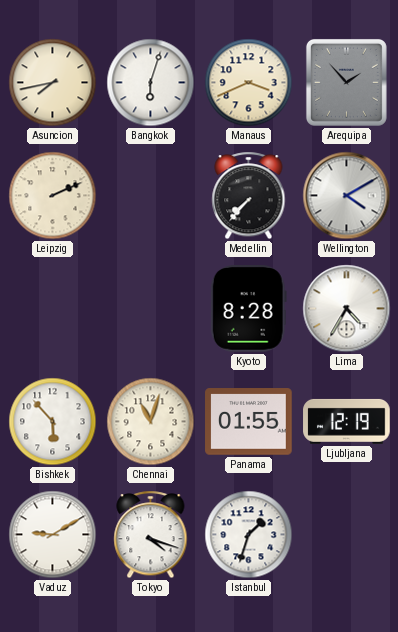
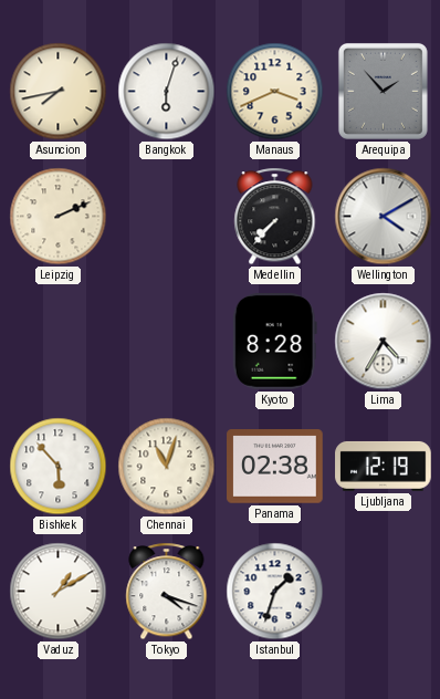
Panama: 01:55 -> 02:38 (275, 467)
Vaduz: 9:10 -> 1:10 (59, 592)
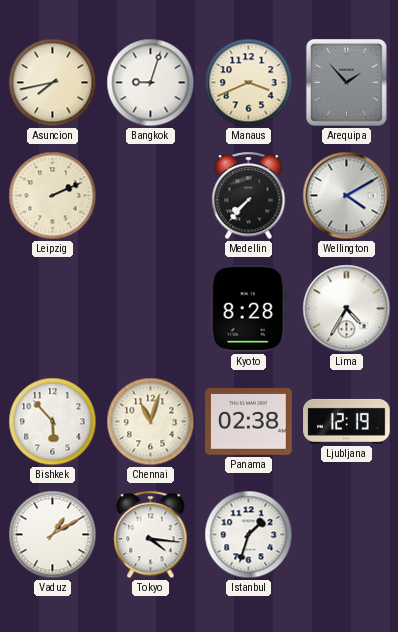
Bangkok: 6:03 -> 9:03 (151, 83)
Tokyo: 4:18 -> 4:16 (151, 535)
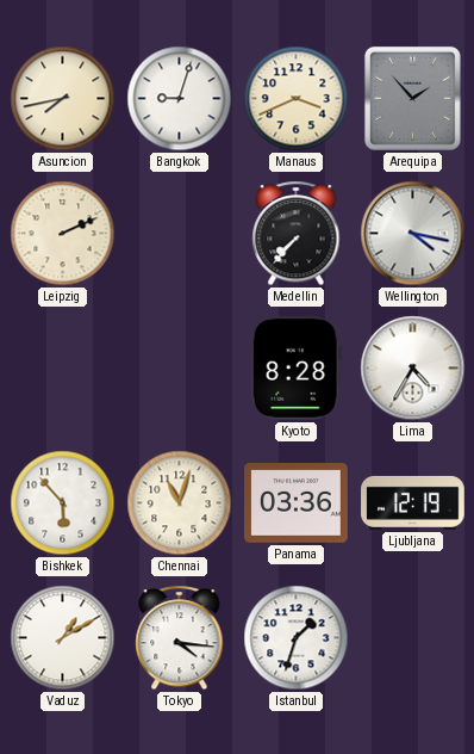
Wellington: 4:10 -> 4:17 (413, 234)
Panama: 02:38 -> 03:36 (297, 503)
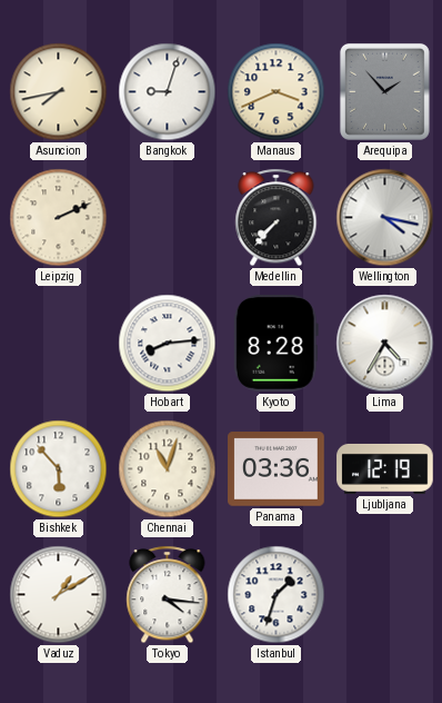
Hobart: none -> 8:14 (168, 344)
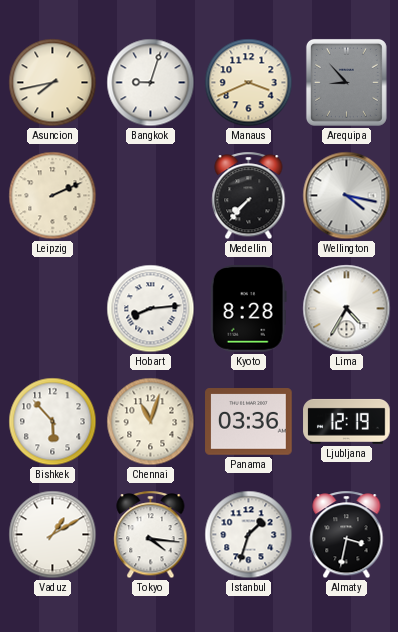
Arequipa: 1:53 -> 8:53 (346, 82)
Almaty: none -> 3:32 (347, 535)
